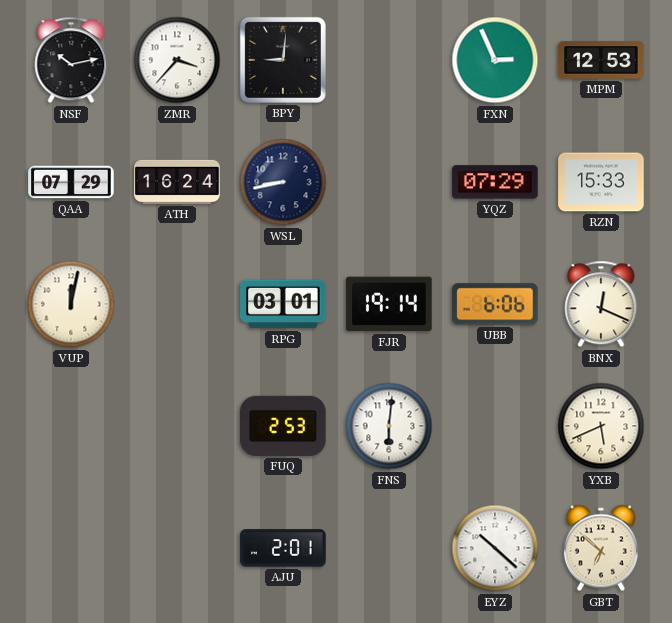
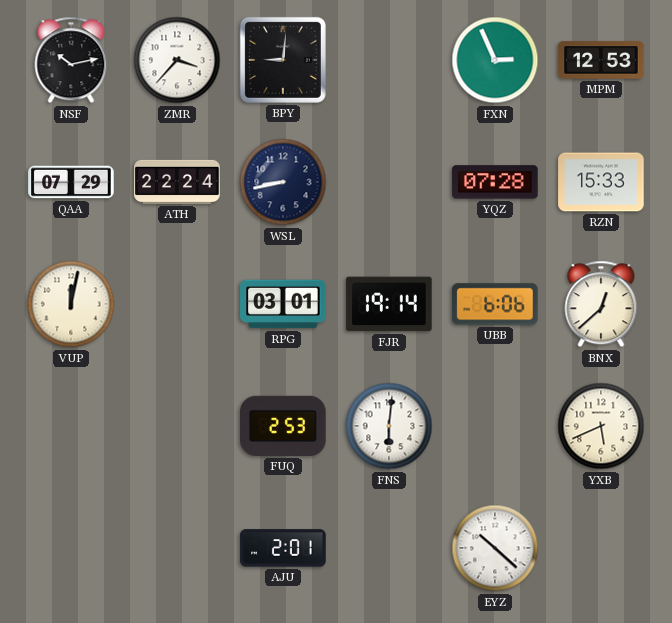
ATH: 16:24 -> 22:24 (177, 182)
YQZ: 07:29 -> 07:28 (495, 182)
BNX: 12:19 -> 12:38 (601, 304)
GBT: 6:52 -> none (601, 548)
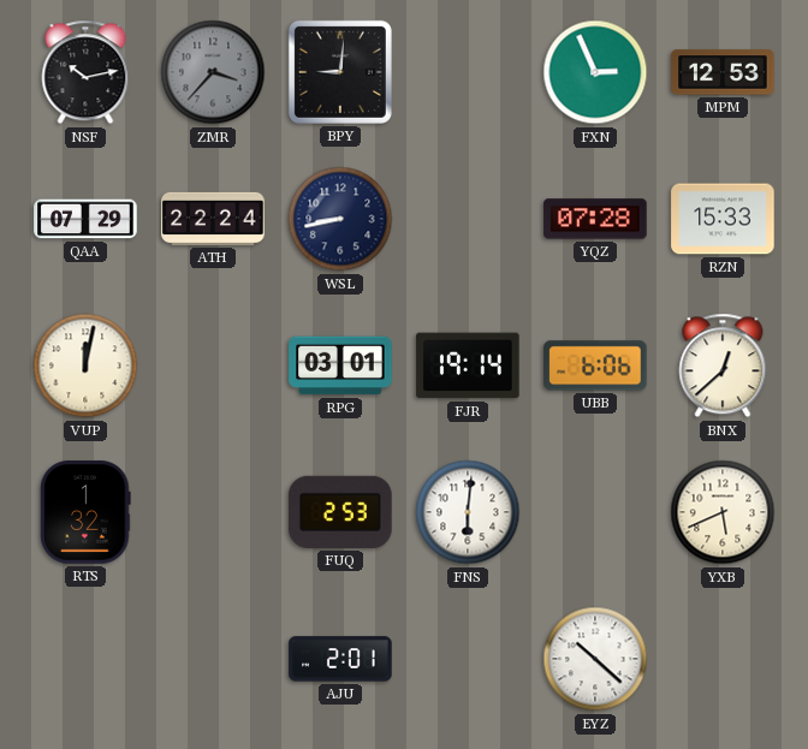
ZMR dial: white -> grey (213, 72)
RTS: none -> 1:32 (85, 512)
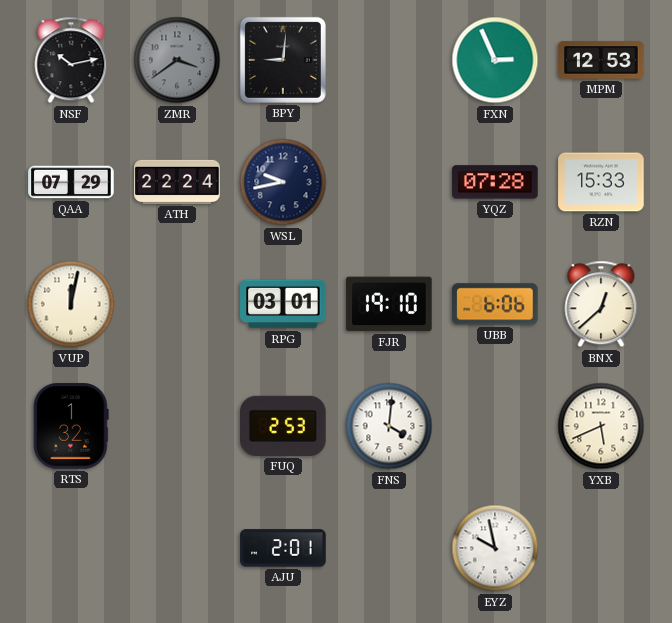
ZMR: 3:37 -> 3:39 (177, 60)
WSL: 8:43 -> 9:43 (283, 182)
FJR: 19:14 -> 19:10 (389, 304)
FNS: 6:01 -> 4:01 (389, 426)
EYZ: 10:22 -> 9:58 (495, 548)
